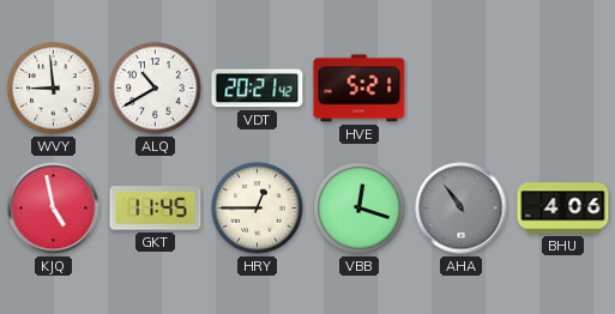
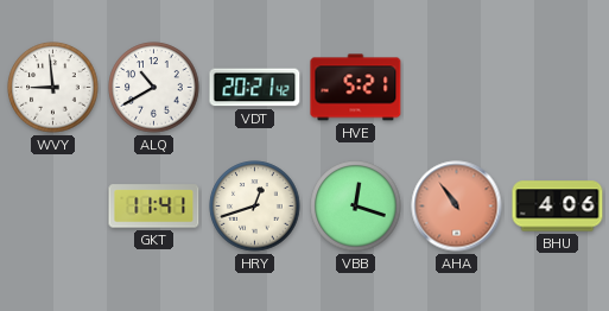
KJQ: 4:58 -> none (54, 209)
GKT: 11:45 -> 11:41 (154, 207)
HRY: 12:45 -> 12:42 (255, 207)
AHA dial: grey -> salmon (457, 207)
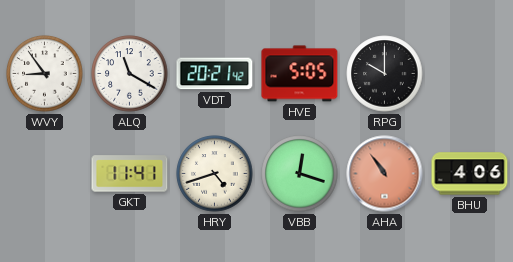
WVY: 8:59 -> 8:54 (45, 74)
ALQ: 10:40 -> 11:20 (130, 74)
HVE: 5:21 -> 5:05 (300, 74)
RPG: none -> 10:00 (385, 74)
HRY: 12:42 -> 4:42 (215, 174)
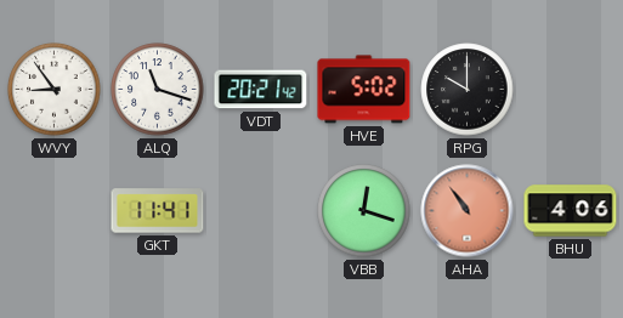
ALQ: 11:20 -> 11:18 (158, 90)
HVE: 5:05 -> 5:02 (364, 90)
HRY: 4:42 -> none (215, 174)
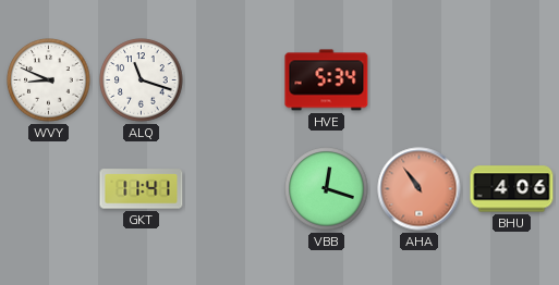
WVY: 8:54 -> 8:49 (49, 80)
VDT: 20:21 -> none (261, 90)
HVE: 5:02 -> 5:34 (327, 80)
RPG: 10:00 -> none (468, 90)
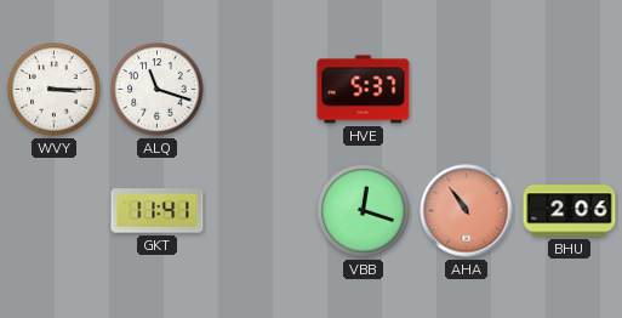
WVY: 8:49 -> 3:15 (55, 90)
HVE: 5:34 -> 5:37 (364, 90)
BHU: 4:06 -> 2:06 (570, 211)
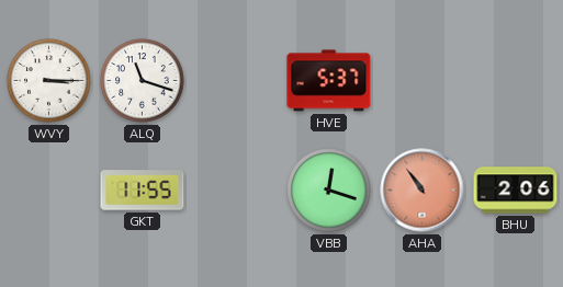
GKT: 11:41 -> 11:55 (143, 191)
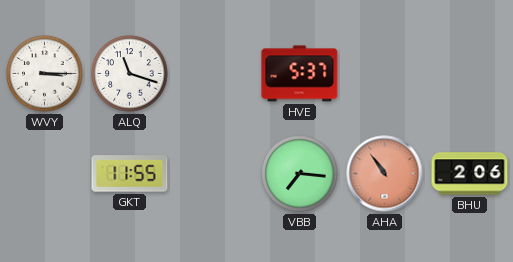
VBB: 12:18 -> 7:16 (300, 174)
